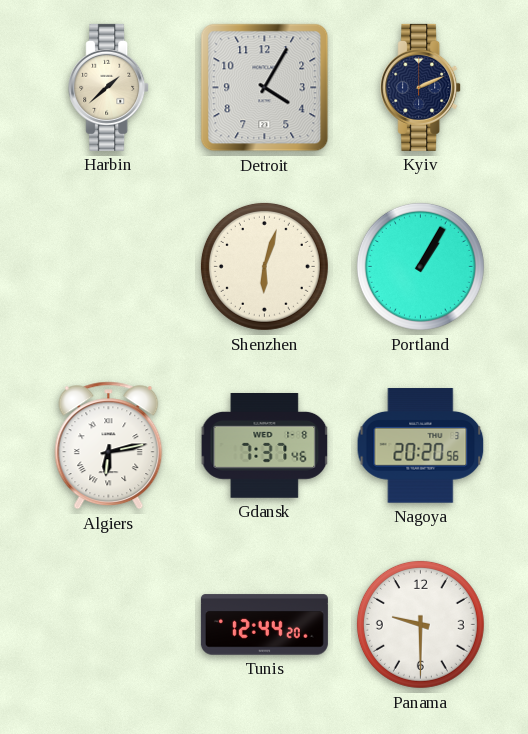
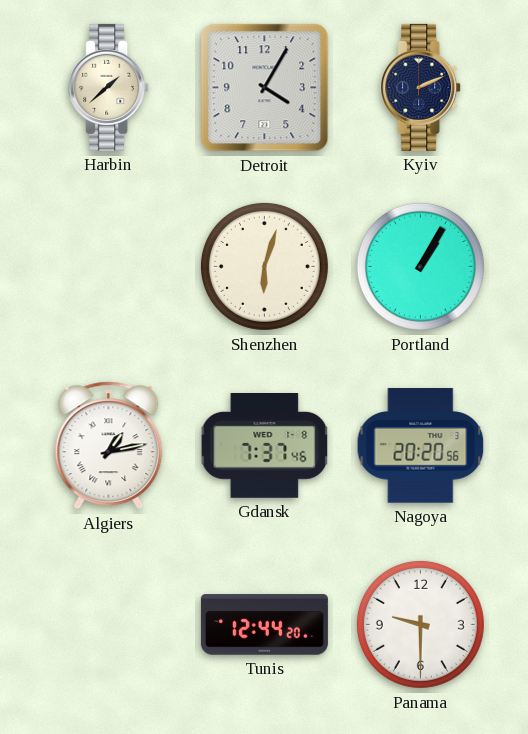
Algiers: 6:13 -> 1:13 (109, 446)
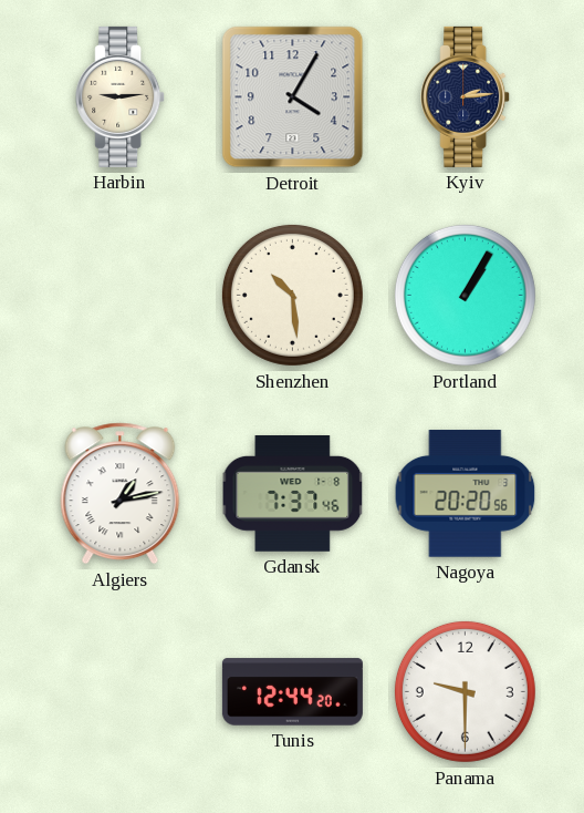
Harbin: 1:38 -> 9:14 (121, 96)
Kyiv: 2:11 -> 2:14 (466, 96)
Shenzhen: 6:03 -> 10:29 (292, 295)
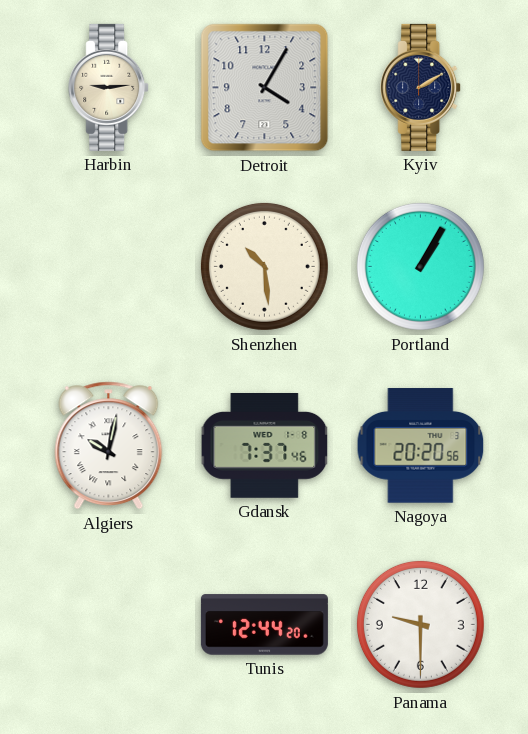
Kyiv: 2:14 -> 2:10 (421, 87)
Algiers: 1:13 -> 10:02 (109, 446)
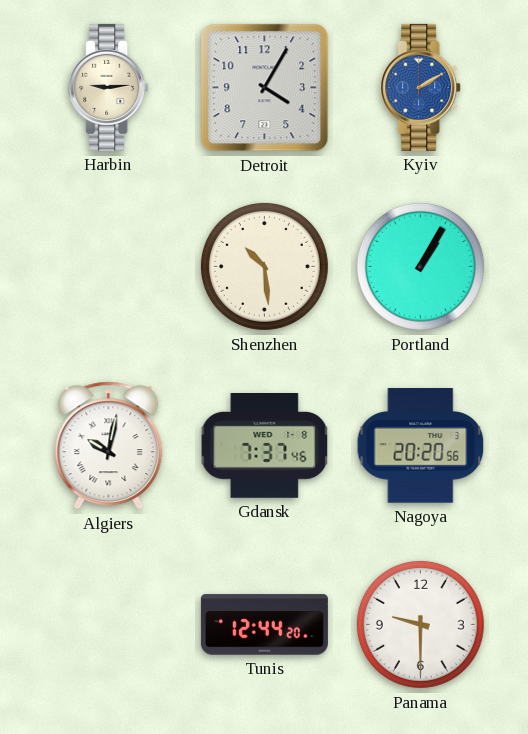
Kyiv dial: navy -> blue (421, 87)
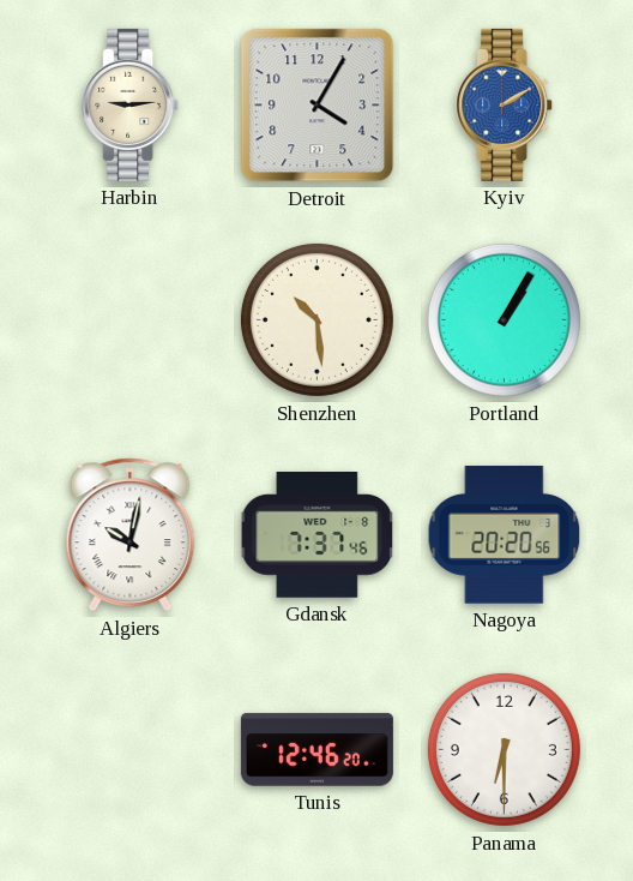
Tunis: 12:44 -> 12:46 (316, 750)
Panama: 9:30 -> 6:30 (504, 749)
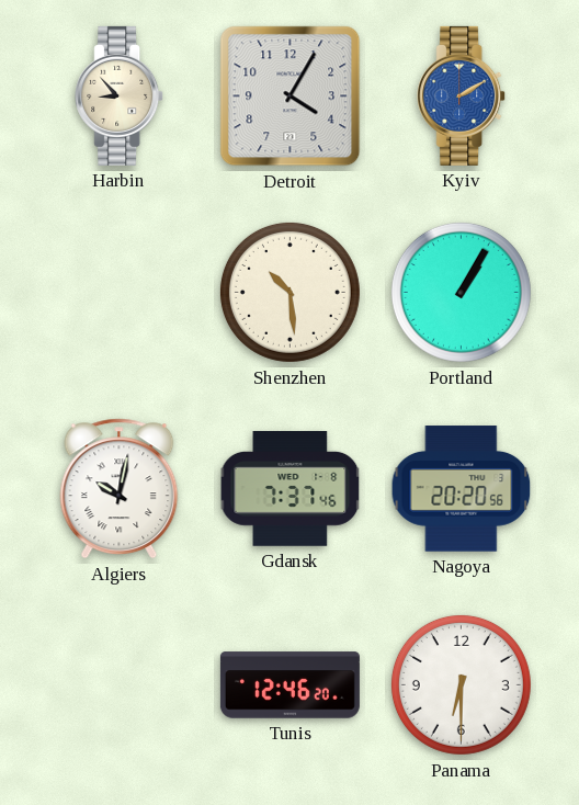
Harbin: 9:14 -> 8:53 (120, 95)
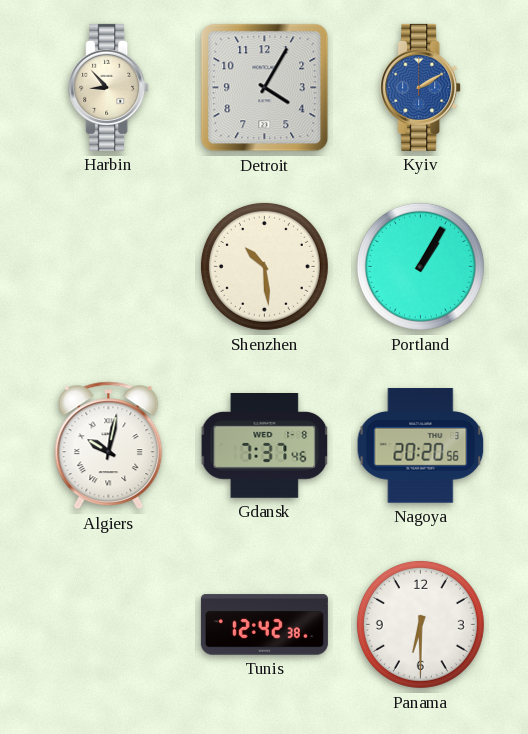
Tunis: 12:46 -> 12:42 (264, 625)
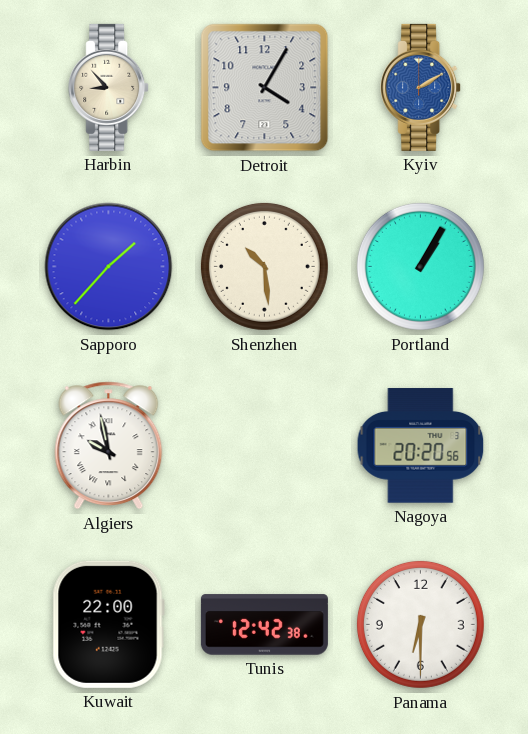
Sapporo: none -> 1:37 (109, 267)
Algiers: 10:02 -> 9:58 (109, 446)
Gdansk: 7:37 -> none (265, 446)
Kuwait: none -> 22:00 (108, 624)
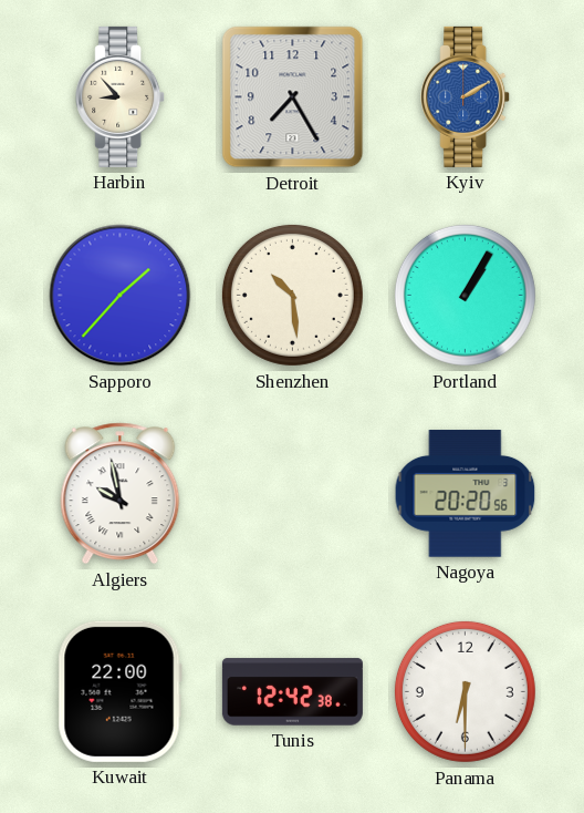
Detroit: 4:05 -> 7:25 (293, 97)
